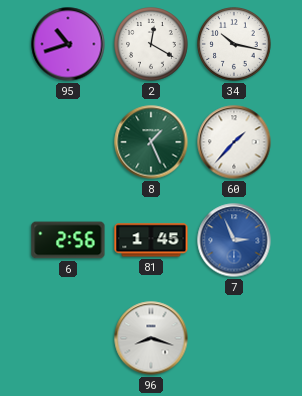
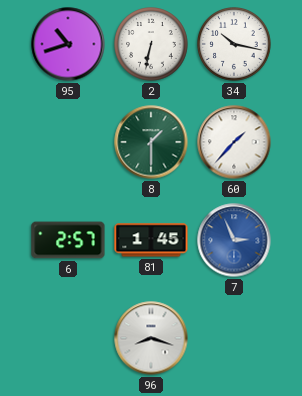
2: 12:20 -> 6:32 (152, 45)
8: 1:26 -> 1:30 (151, 142)
6: 2:56 -> 2:57 (68, 240)
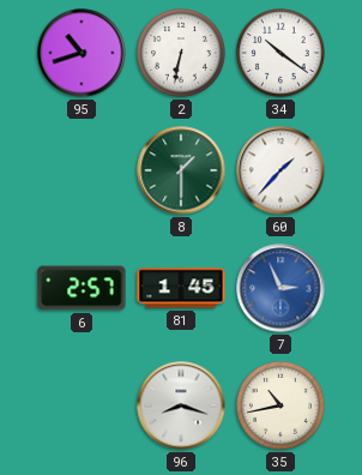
34: 10:17 -> 10:21 (282, 54)
35: none -> 10:43 (282, 407)
